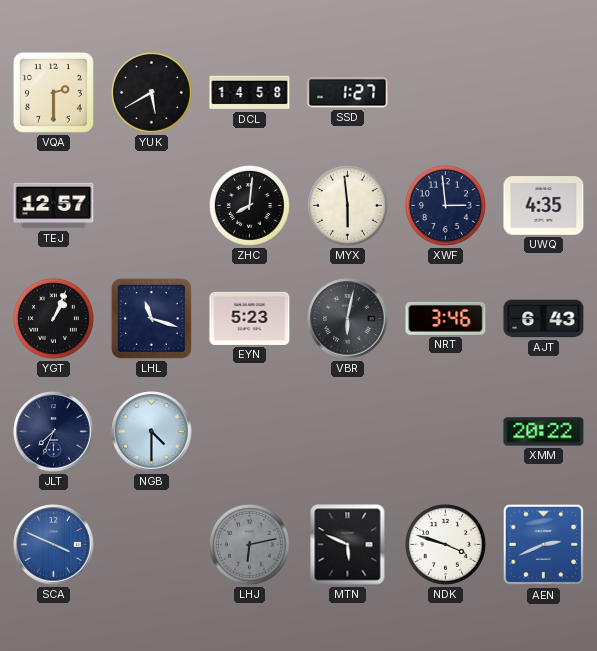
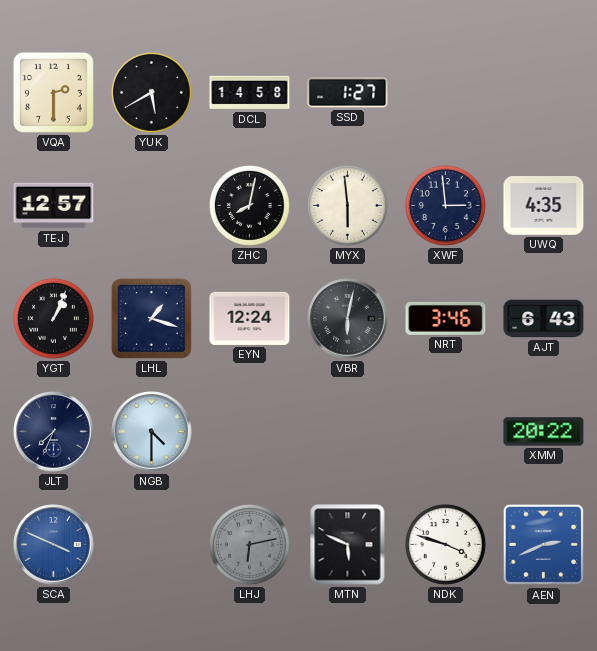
ZHC: 8:01 -> 8:02 (249, 205)
LHL: 11:18 -> 1:18 (151, 318)
EYN: 5:23 -> 12:24 (250, 318)
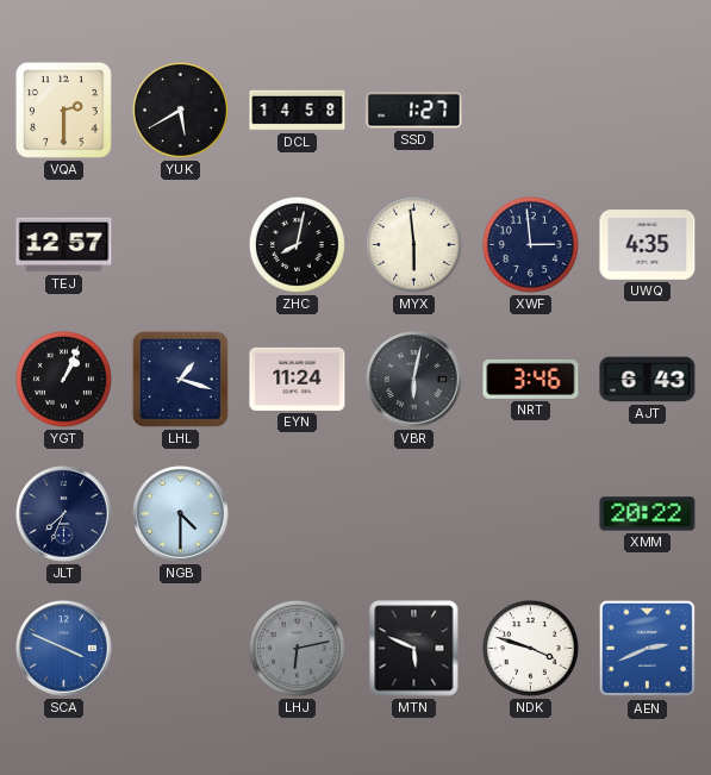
EYN: 12:24 -> 11:24 (298, 379)
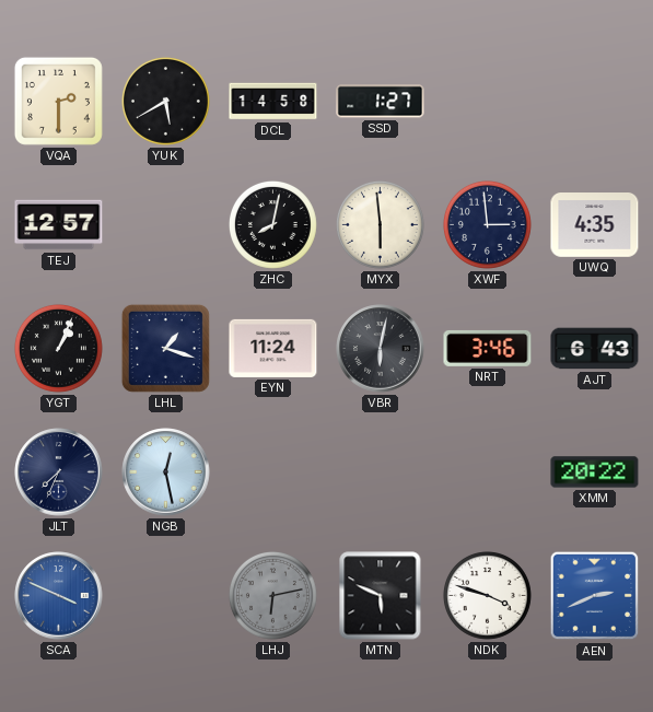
NGB: 4:30 -> 12:28 (166, 472)
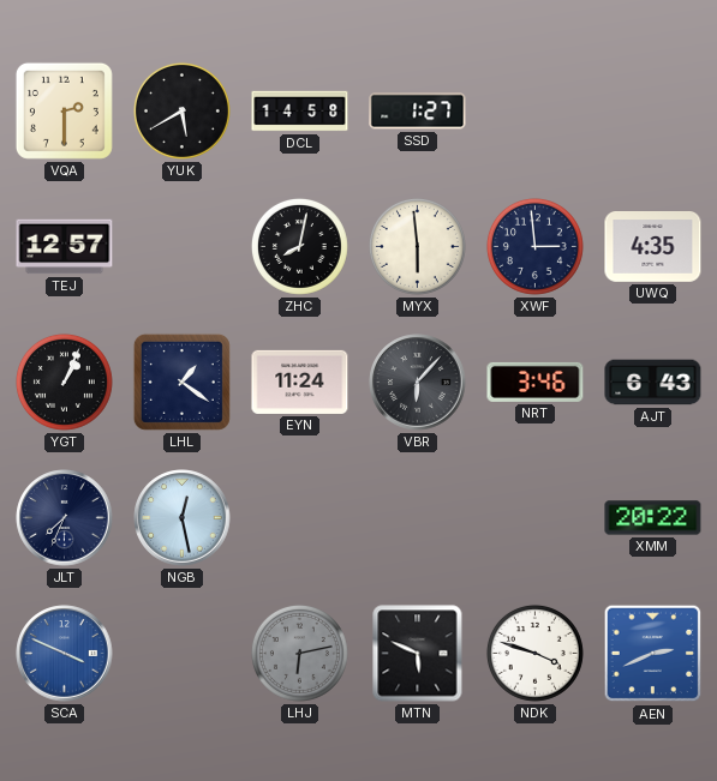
LHL: 1:18 -> 1:21 (181, 382)
VBR: 6:02 -> 6:07 (418, 383)
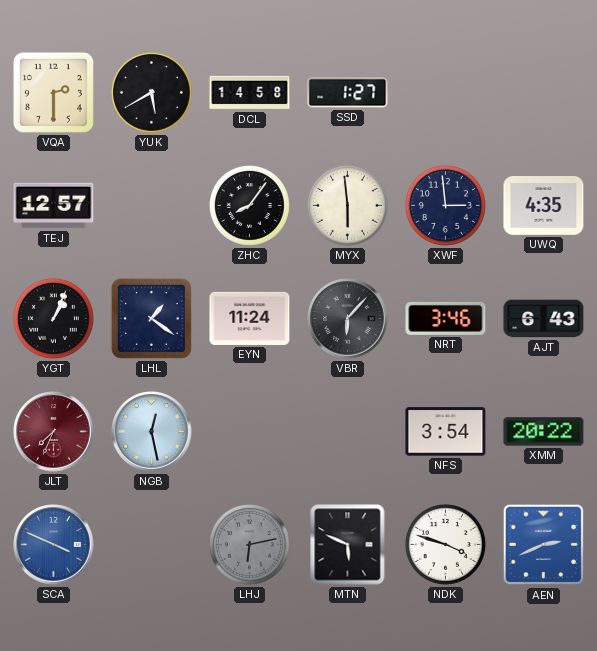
ZHC: 8:02 -> 8:06 (249, 205)
JLT dial: navy -> burgundy (54, 432)
NFS: none -> 3:54 (446, 432)
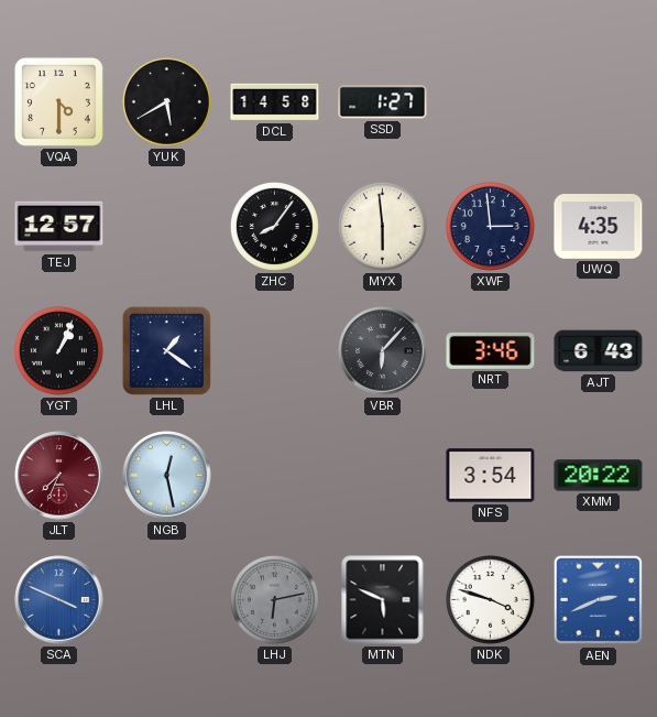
VQA: 2:30 -> 4:30 (58, 101)
EYN: 11:24 -> none (250, 318)
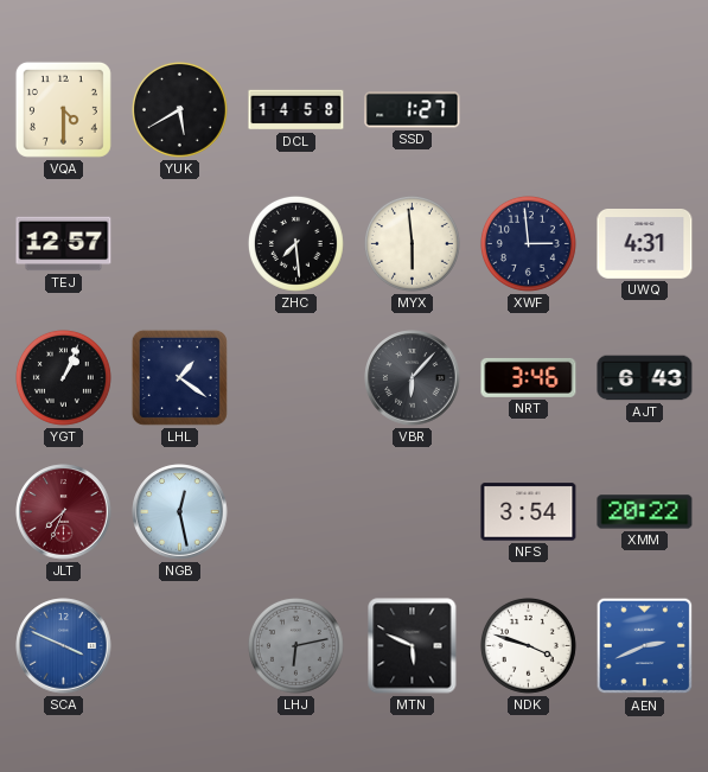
ZHC: 8:06 -> 7:29 (295, 243)
UWQ: 4:35 -> 4:31 (645, 244)
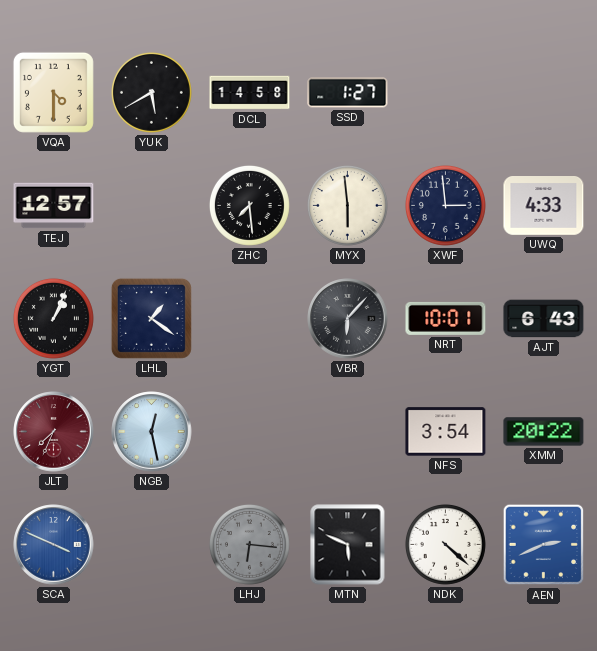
UWQ: 4:31 -> 4:33 (544, 206)
NRT: 3:46 -> 10:01 (446, 318)
LHJ: 6:13 -> 6:16 (249, 544)
NDK: 3:48 -> 4:22 (445, 544)
